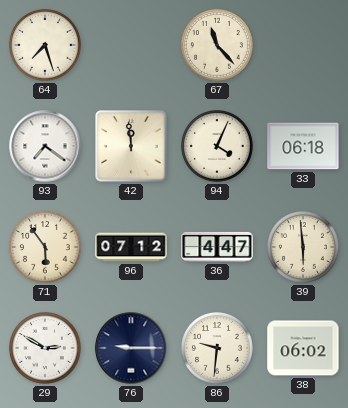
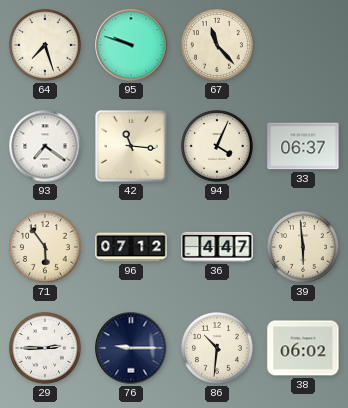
95: none -> 9:48 (131, 45)
42: 11:59 -> 11:16 (132, 147)
33: 06:18 -> 06:37 (303, 146)
29: 2:50 -> 2:45 (46, 349)
86: 9:31 -> 10:31 (218, 349)
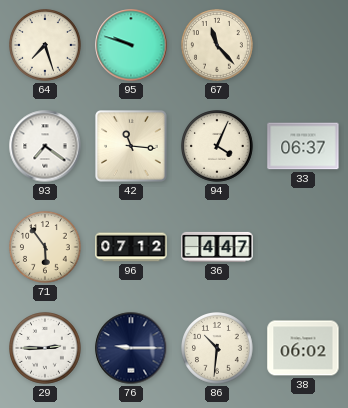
39: 5:59 -> none (304, 248)
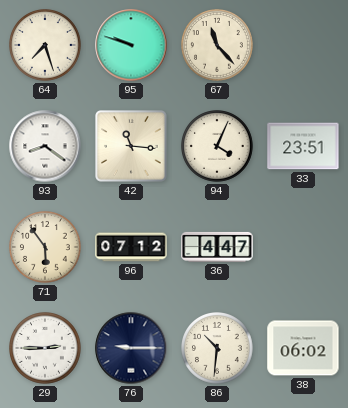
93: 7:21 -> 8:21 (45, 146)
33: 06:37 -> 23:51 (303, 146)
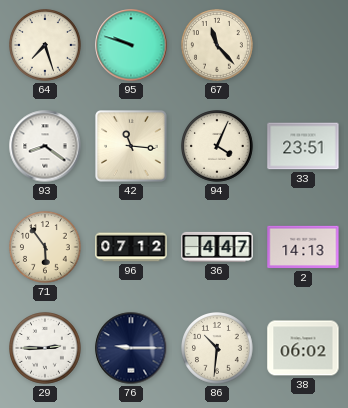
2: none -> 14:13 (303, 247)
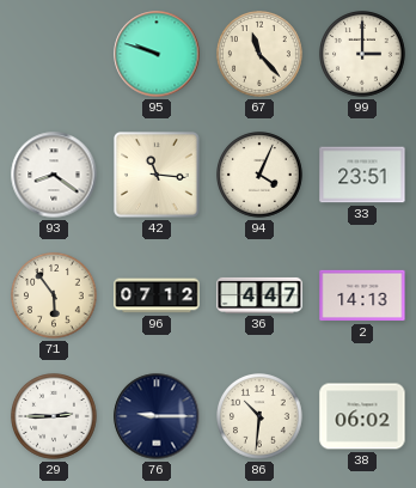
64: 7:27 -> none (46, 46)
99: none -> 3:00 (363, 55)
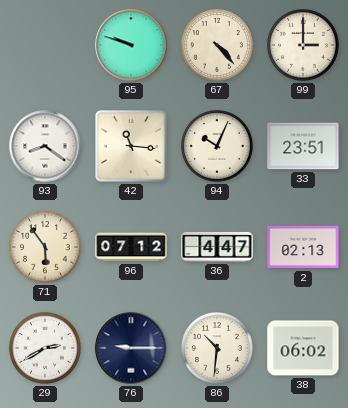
67: 11:23 -> 4:23 (218, 46)
94: 4:04 -> 10:04 (218, 147)
2: 14:13 -> 02:13 (303, 247)
29: 2:45 -> 2:40 (46, 349)
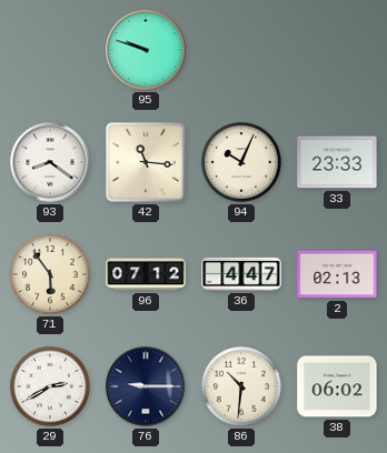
67: 4:23 -> none (218, 46)
99: 3:00 -> none (304, 46)
33: 23:51 -> 23:33 (337, 162)
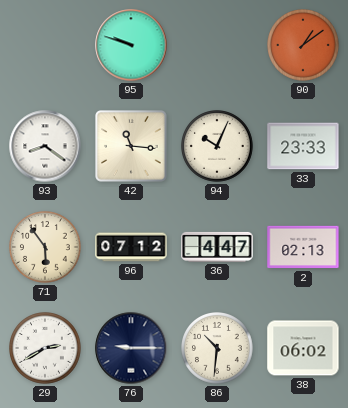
90: none -> 1:09 (304, 46)
